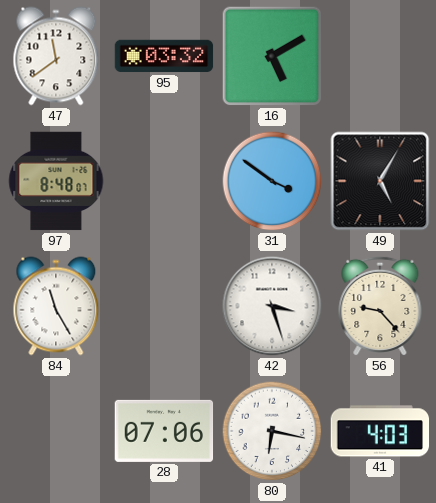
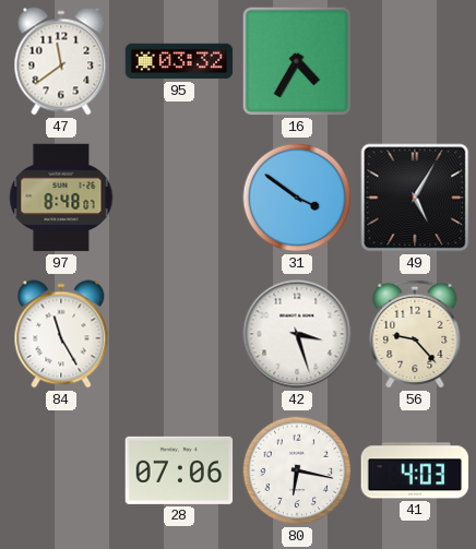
16: 5:10 -> 4:35 (297, 61)
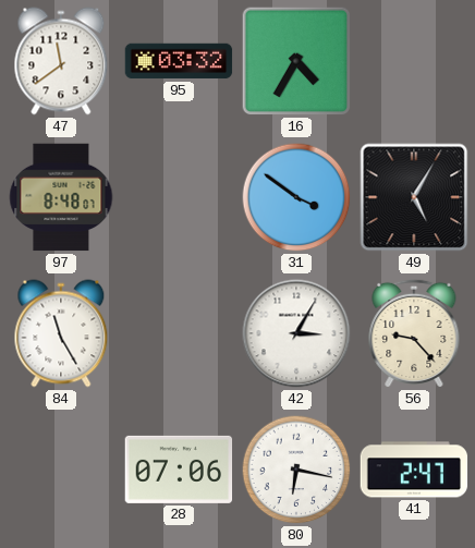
42: 3:27 -> 3:05 (296, 333)
41: 4:03 -> 2:47 (414, 470)
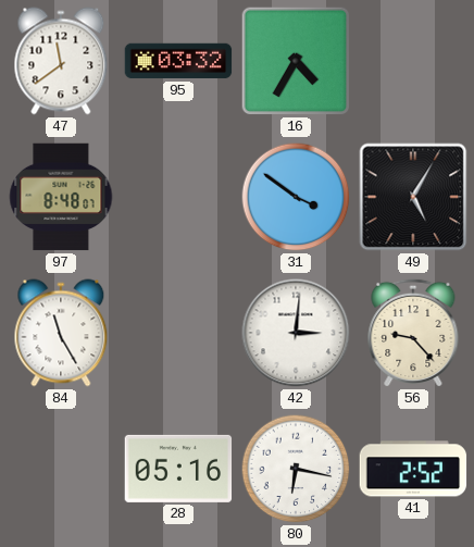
42: 3:05 -> 3:01 (296, 333)
28: 07:06 -> 05:16 (178, 469)
41: 2:47 -> 2:52 (413, 469)
